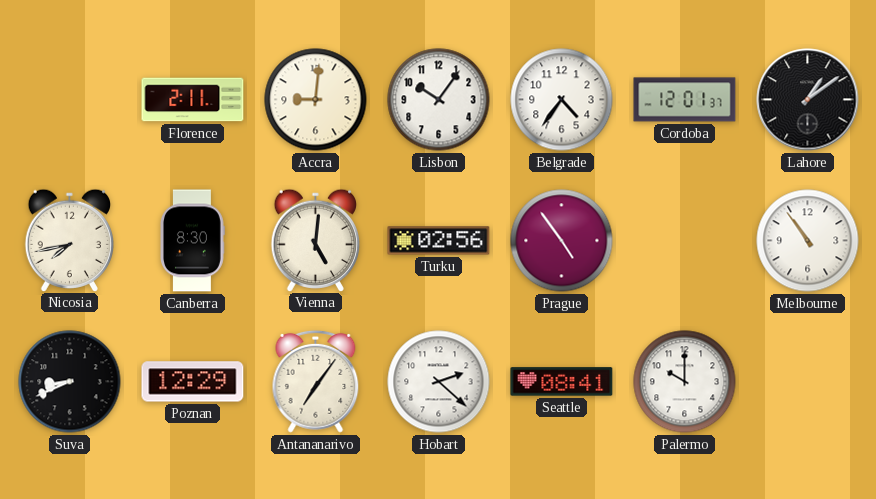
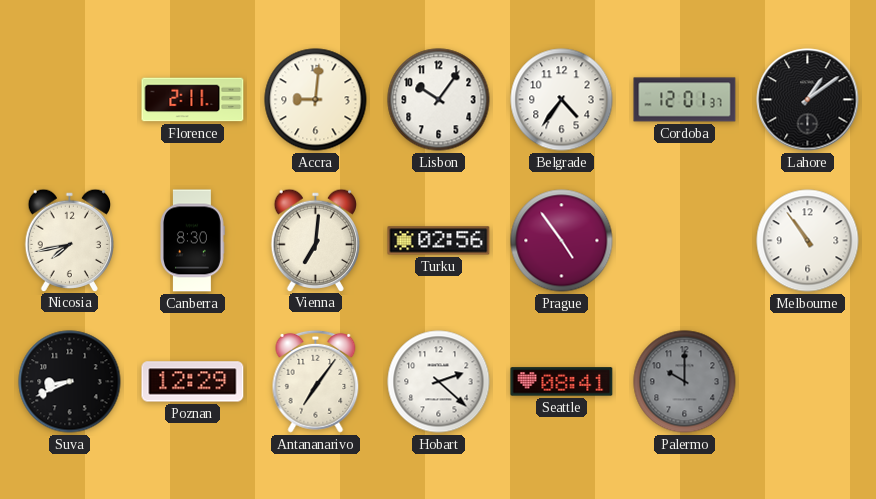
Vienna: 5:01 -> 7:01 (315, 240)
Palermo dial: white -> grey (685, 382)
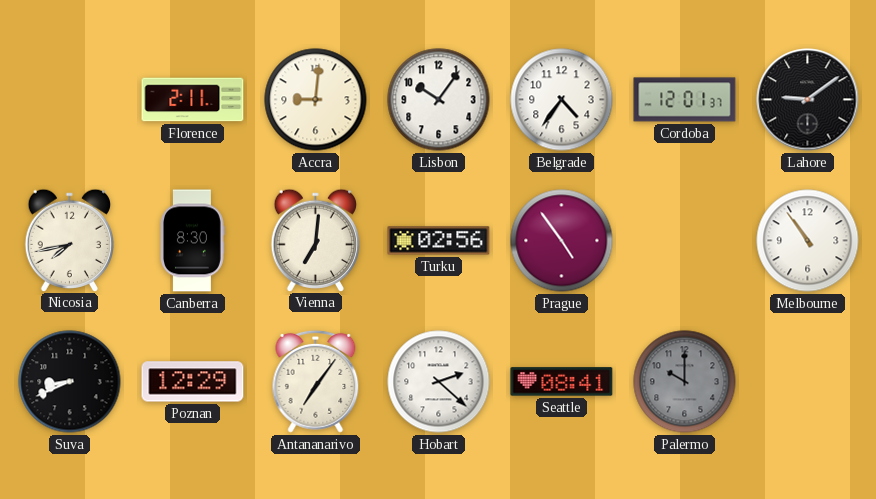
Lahore: 1:09 -> 9:09 (808, 100)
